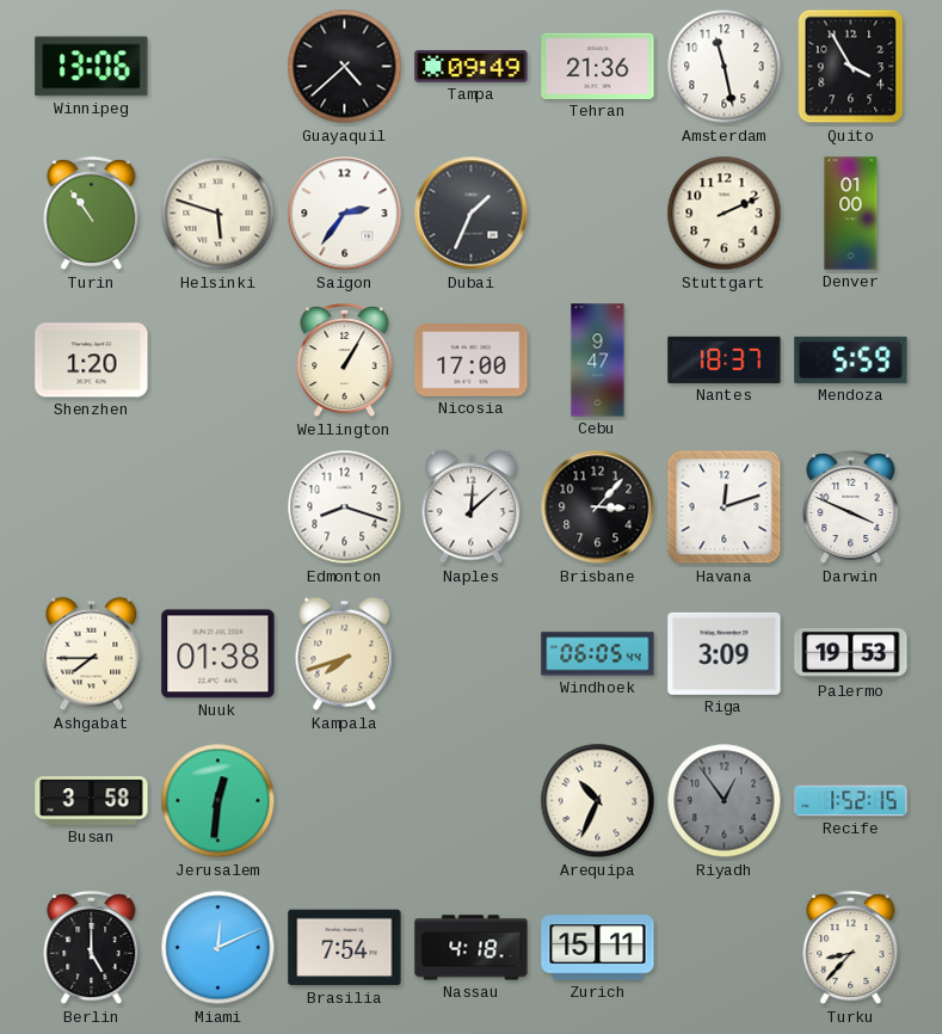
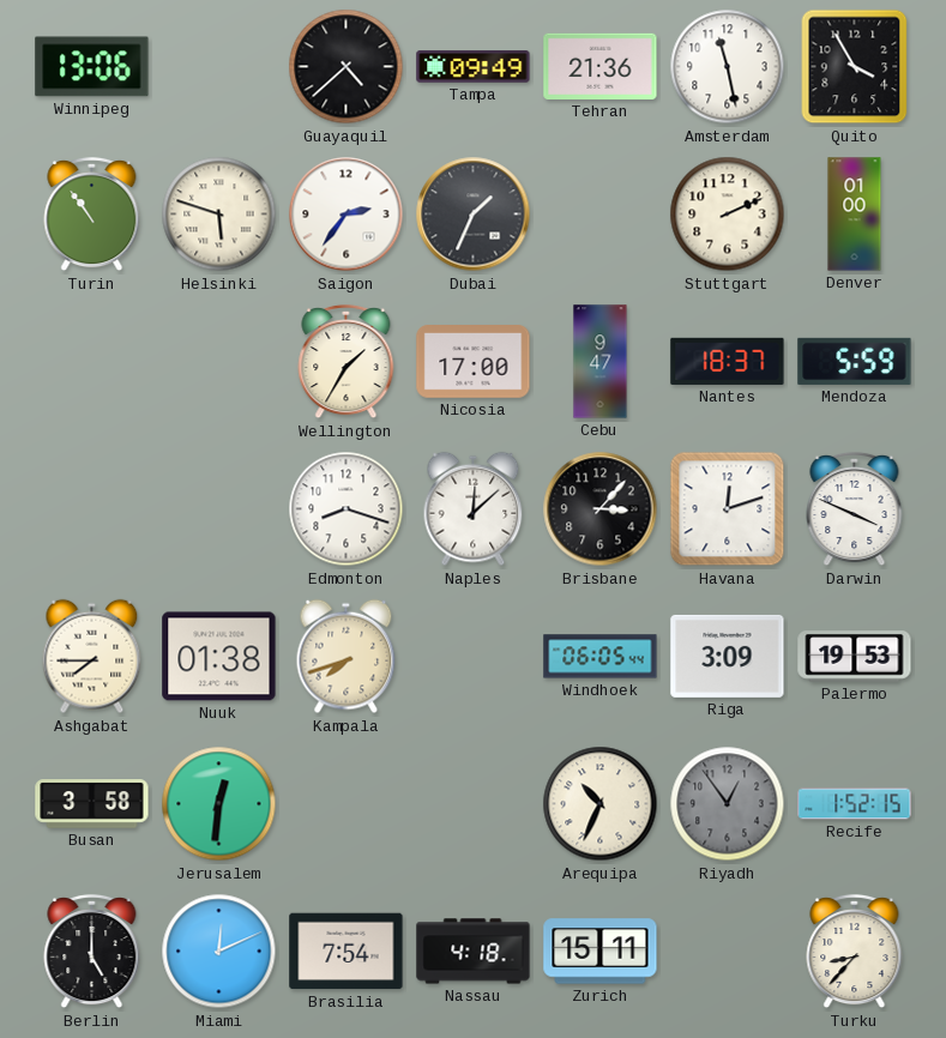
Shenzhen: 1:20 -> none (92, 361)
Wellington: 1:05 -> 1:35 (347, 362)
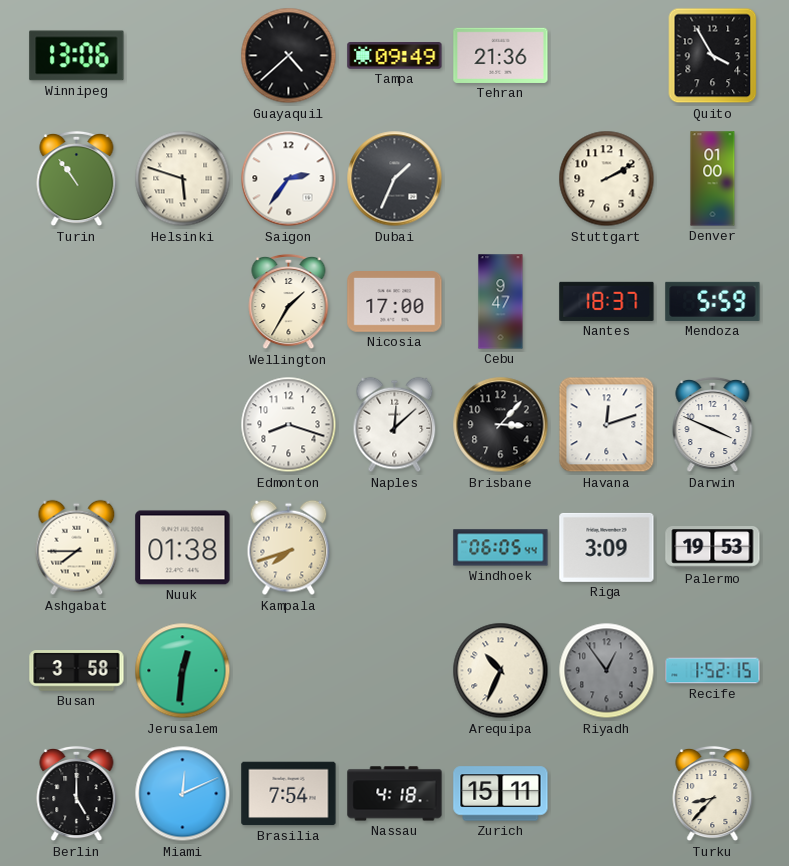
Amsterdam: 11:28 -> none (728, 67)
Stuttgart: 2:11 -> 2:10 (607, 179)
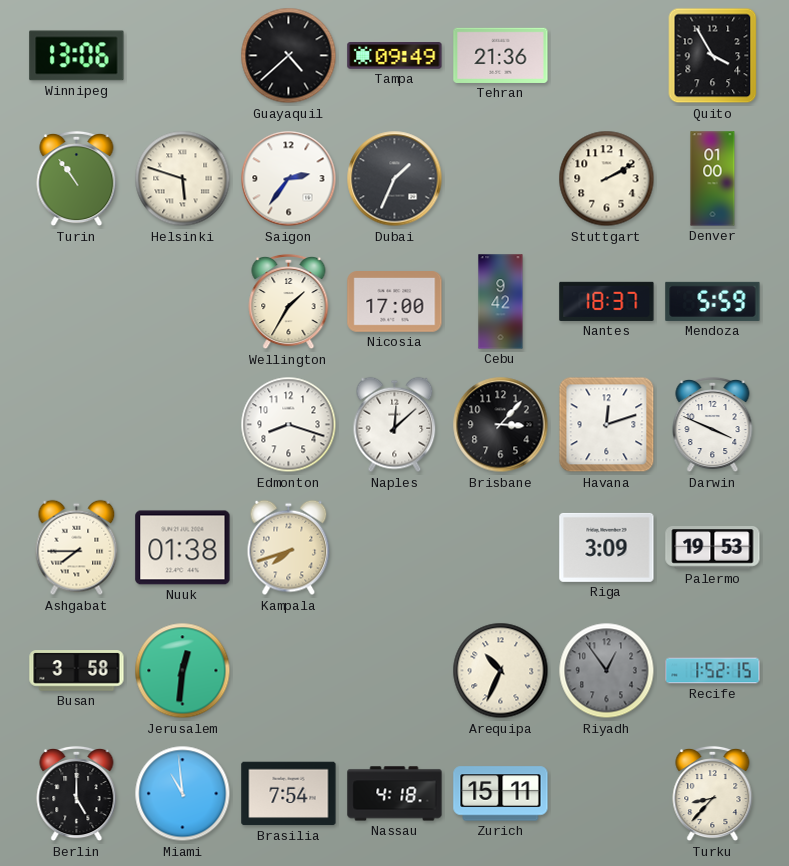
Cebu: 9:47 -> 9:42 (501, 302)
Windhoek: 06:05 -> none (501, 548)
Miami: 12:11 -> 10:59 (183, 794)
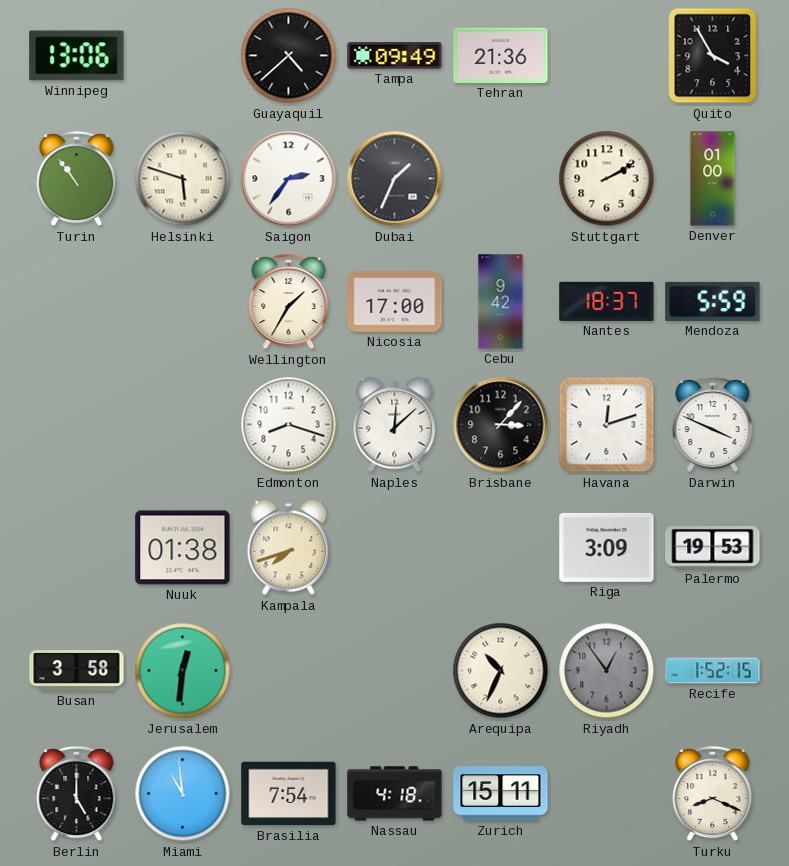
Ashgabat: 7:45 -> none (77, 548)
Turku: 8:37 -> 8:19 (713, 794)
